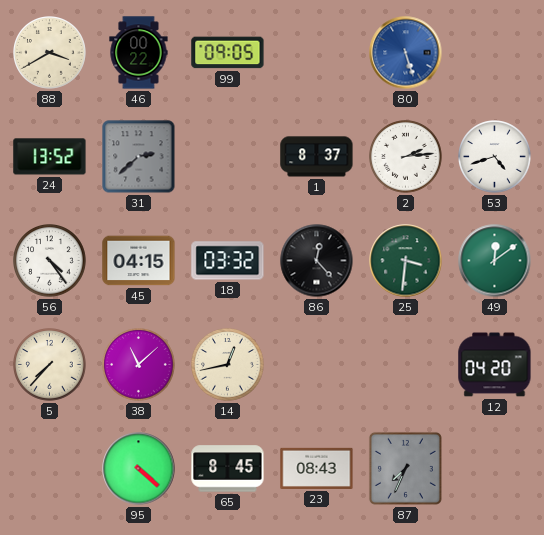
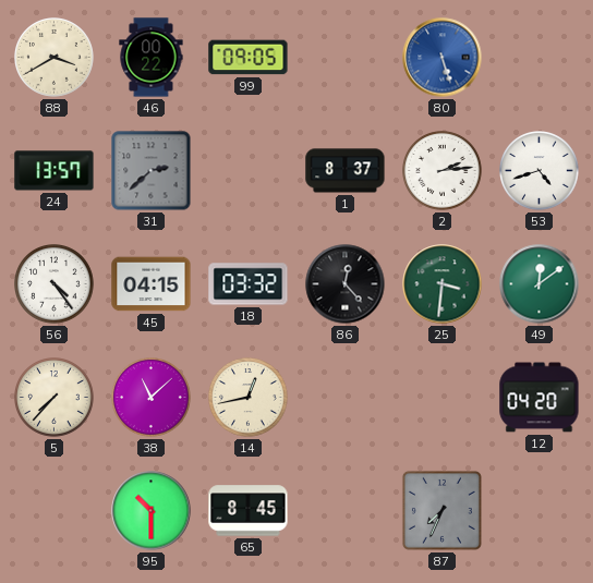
24: 13:52 -> 13:57 (55, 171)
95: 4:22 -> 10:30 (152, 511)
23: 08:43 -> none (317, 468)
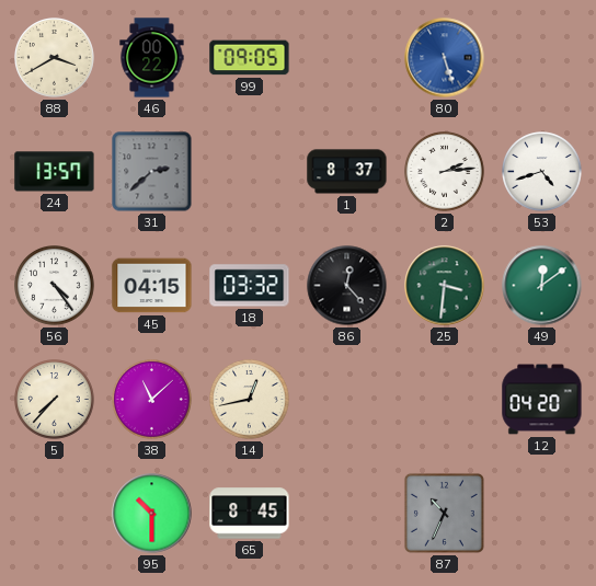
87: 7:34 -> 10:34 (444, 513)
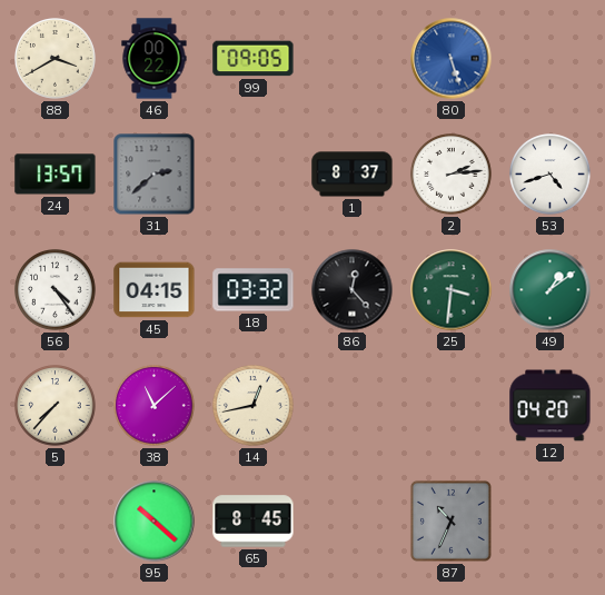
49: 12:09 -> 1:09 (551, 290)
95: 10:30 -> 10:22 (155, 522)
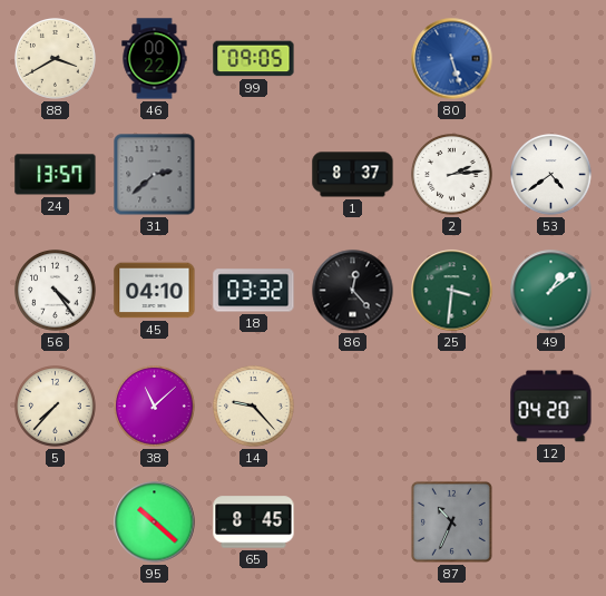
53: 4:42 -> 4:39 (551, 175)
45: 04:15 -> 04:10 (155, 291)
14: 12:43 -> 9:23 (254, 407)
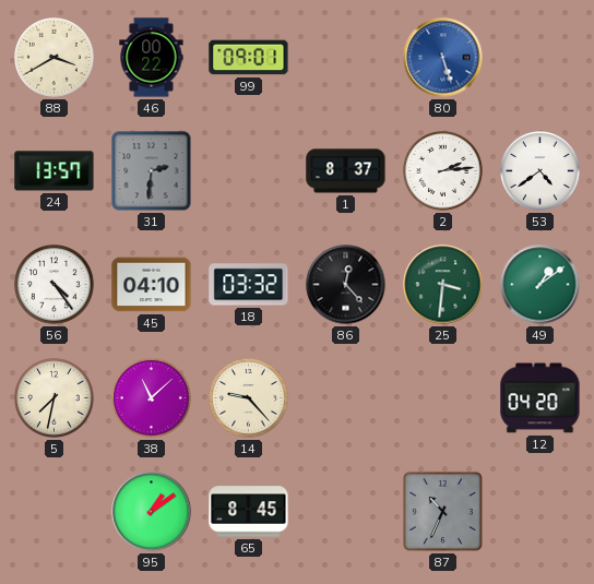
99: 09:05 -> 09:01 (249, 58)
31: 2:38 -> 2:31 (152, 171)
5: 7:37 -> 7:32 (55, 398)
95: 10:22 -> 1:09 (152, 512)
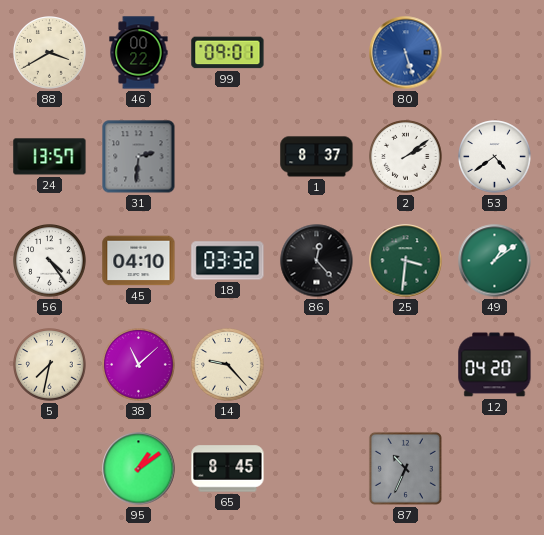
2: 2:14 -> 2:09 (406, 157)
